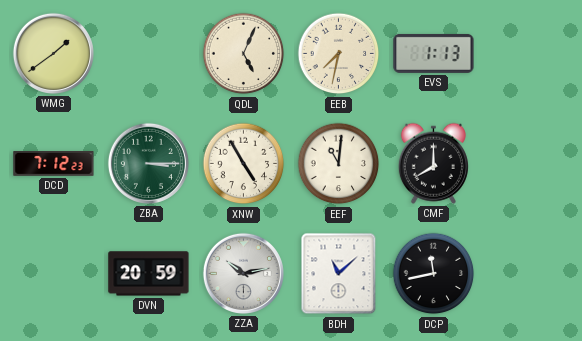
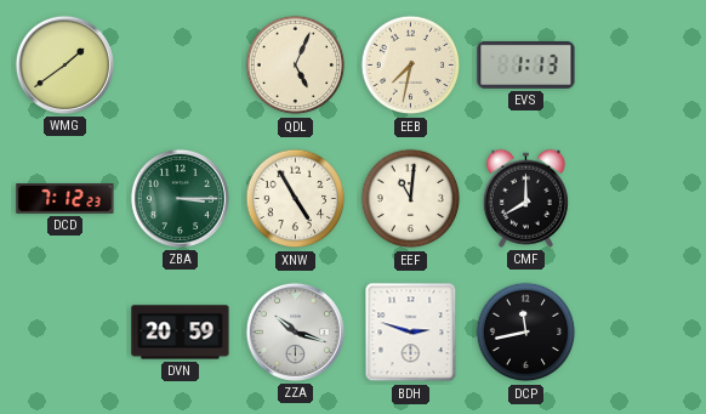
ZZA: 10:13 -> 10:18 (295, 331)
BDH: 11:08 -> 2:48 (411, 333)
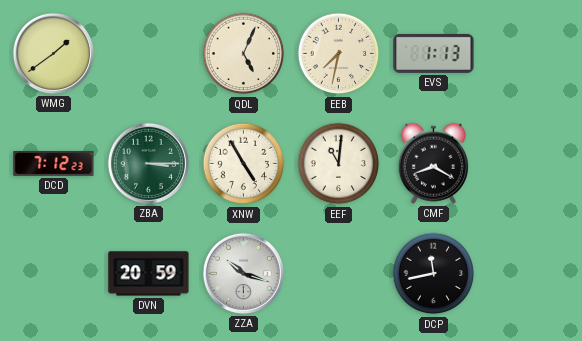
CMF: 8:00 -> 8:20 (433, 163)
BDH: 2:48 -> none (411, 333)
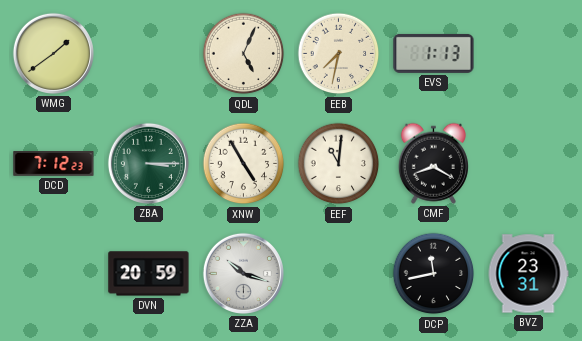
BVZ: none -> 23:31 (528, 274)
